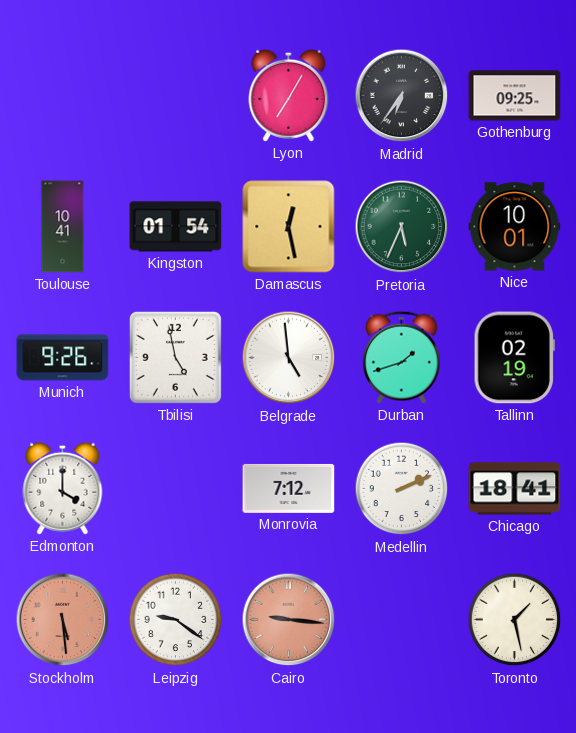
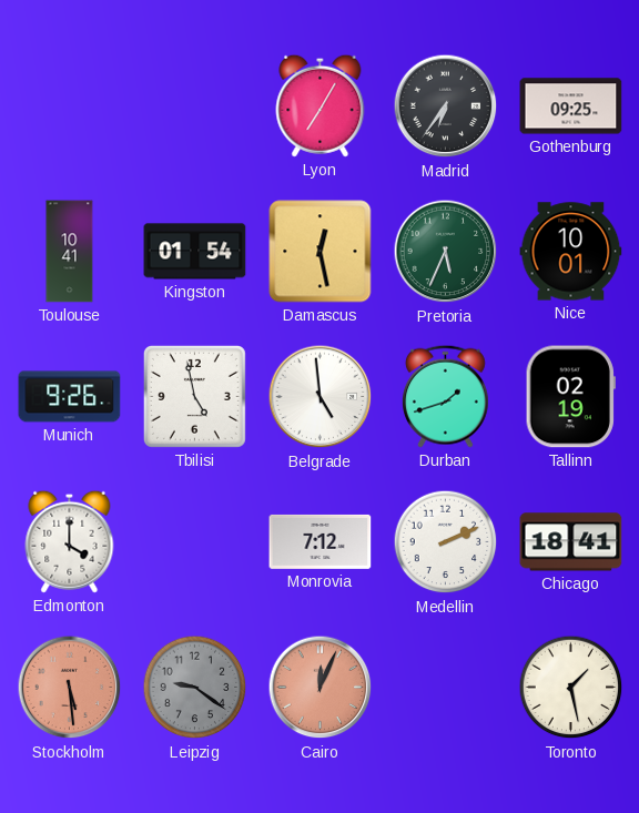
Leipzig dial: white -> grey (195, 688)
Cairo: 9:16 -> 12:04 (321, 688)
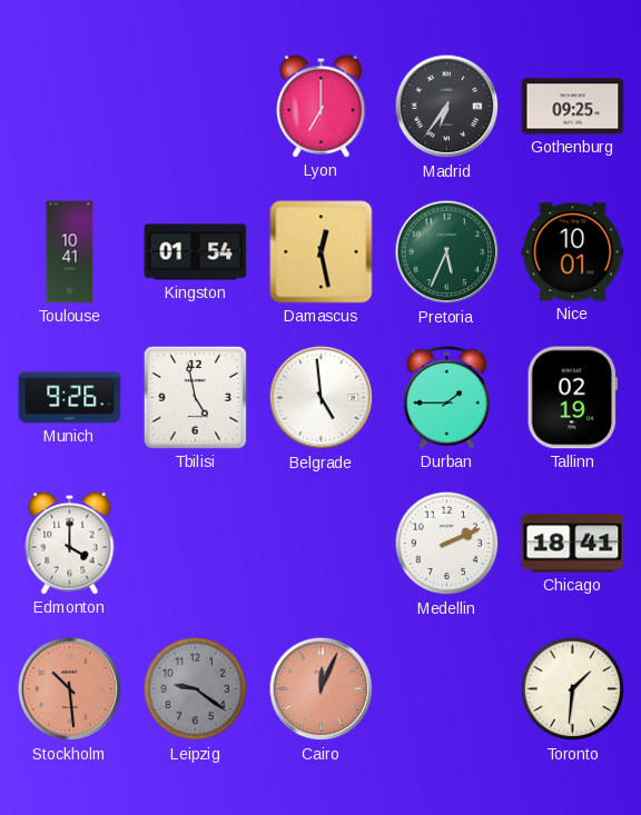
Lyon: 7:05 -> 7:00 (322, 106)
Durban: 1:42 -> 1:45 (446, 397)
Monrovia: 7:12 -> none (321, 541)
Stockholm: 5:29 -> 10:29 (70, 689)
Toronto: 1:28 -> 1:31 (573, 689)
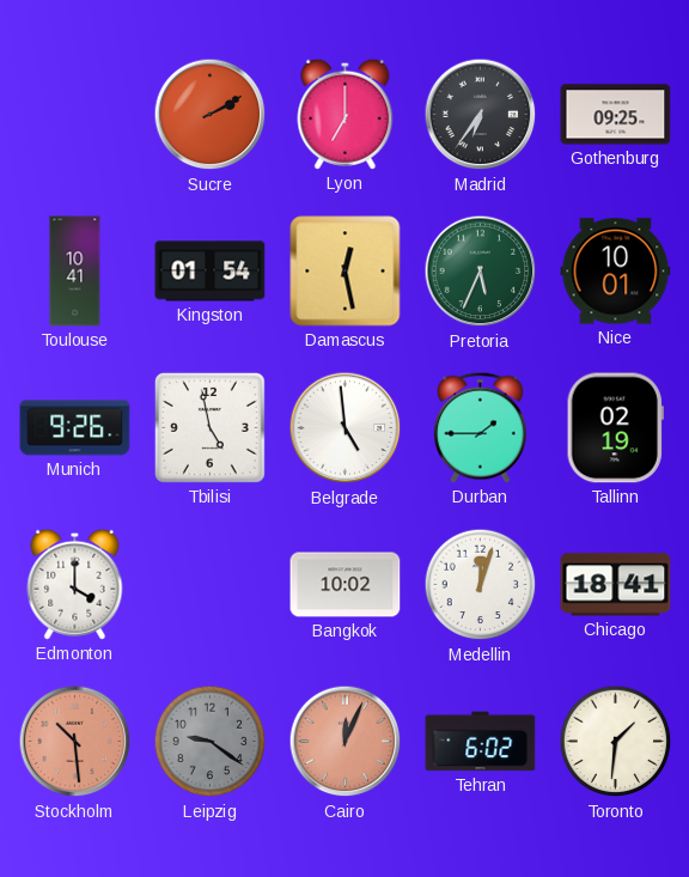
Sucre: none -> 2:10 (211, 115)
Bangkok: none -> 10:02 (346, 585)
Medellin: 2:11 -> 12:03 (481, 585)
Tehran: none -> 6:02 (481, 742)
